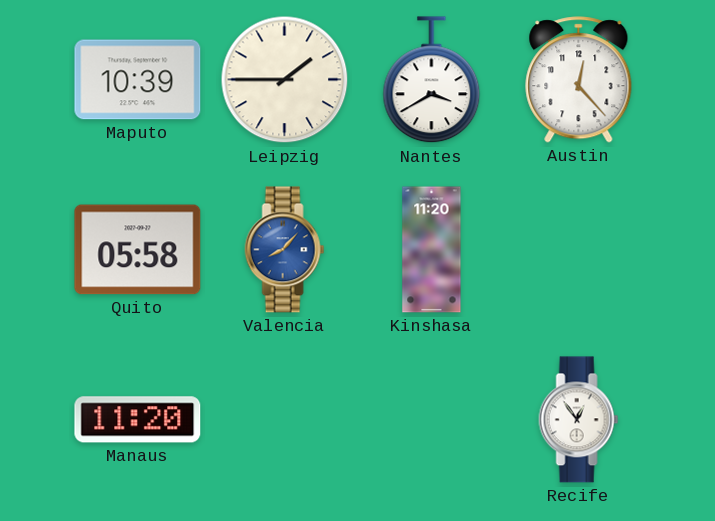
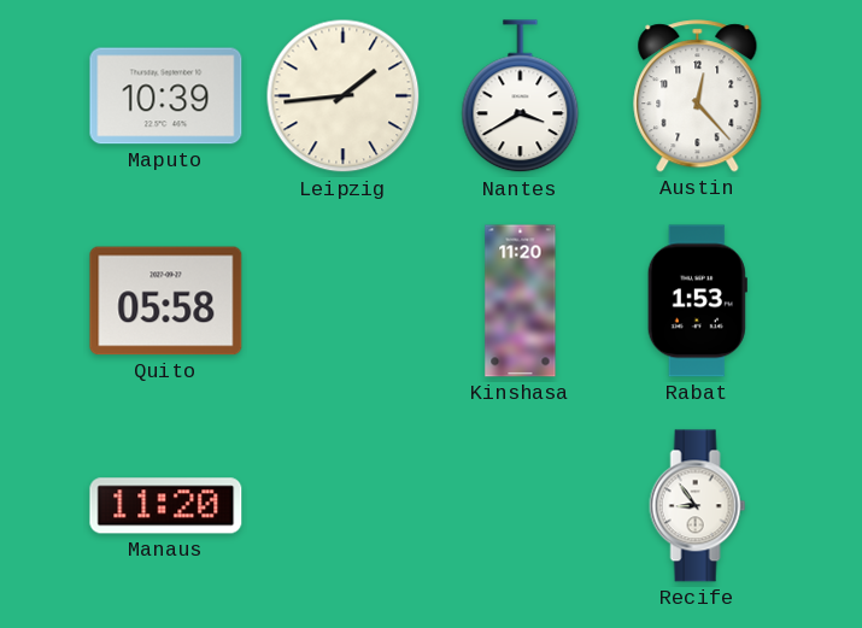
Leipzig: 1:45 -> 1:44 (344, 96)
Valencia: 8:07 -> none (285, 250)
Rabat: none -> 1:53 (697, 301)
Recife: 12:54 -> 8:54 (698, 506)
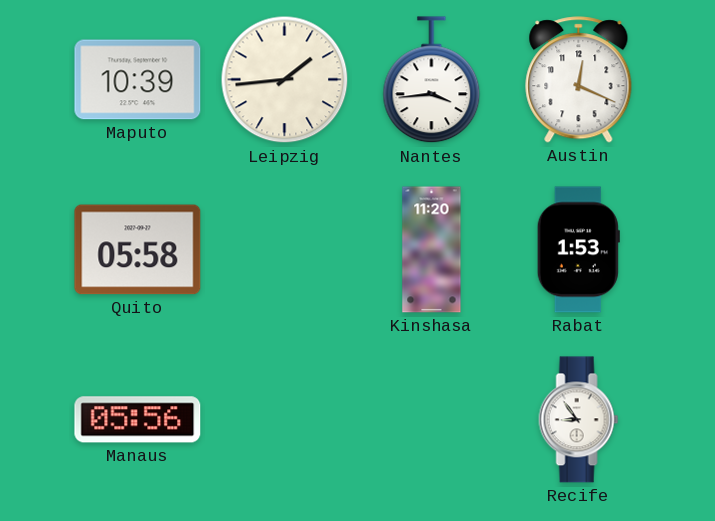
Nantes: 3:40 -> 3:44 (432, 80)
Austin: 12:23 -> 12:19 (579, 80)
Manaus: 11:20 -> 05:56 (138, 420)
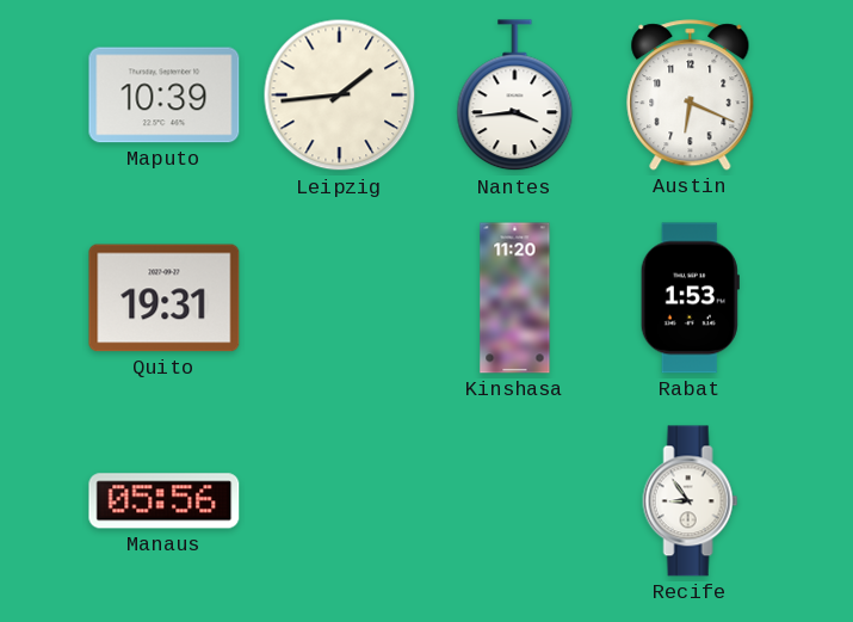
Austin: 12:19 -> 6:19 (691, 96)
Quito: 05:58 -> 19:31 (165, 298)
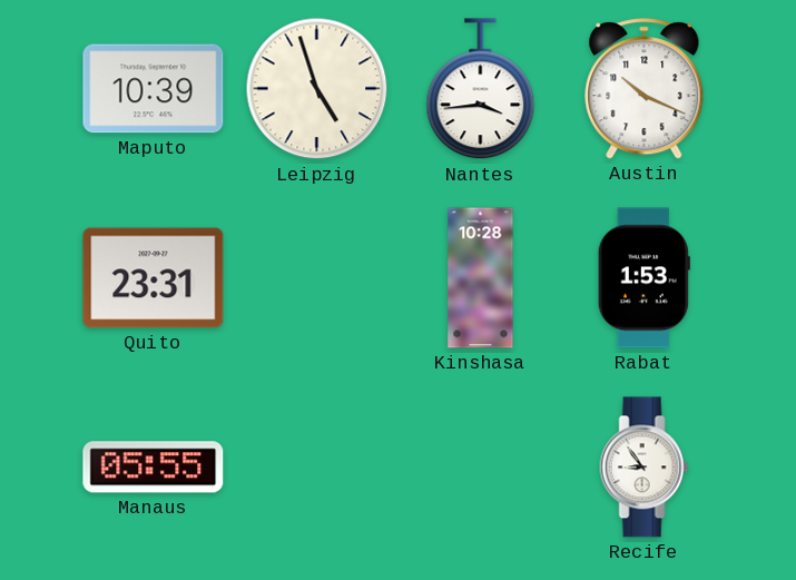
Leipzig: 1:44 -> 4:57 (317, 89)
Austin: 6:19 -> 10:19 (645, 89)
Quito: 19:31 -> 23:31 (154, 278)
Kinshasa: 11:20 -> 10:28 (481, 278)
Manaus: 05:56 -> 05:55 (154, 468)
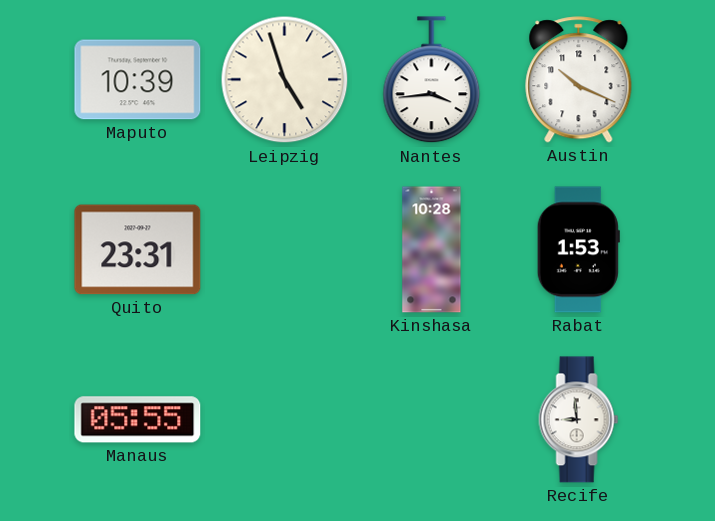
Recife: 8:54 -> 8:59 (579, 420)
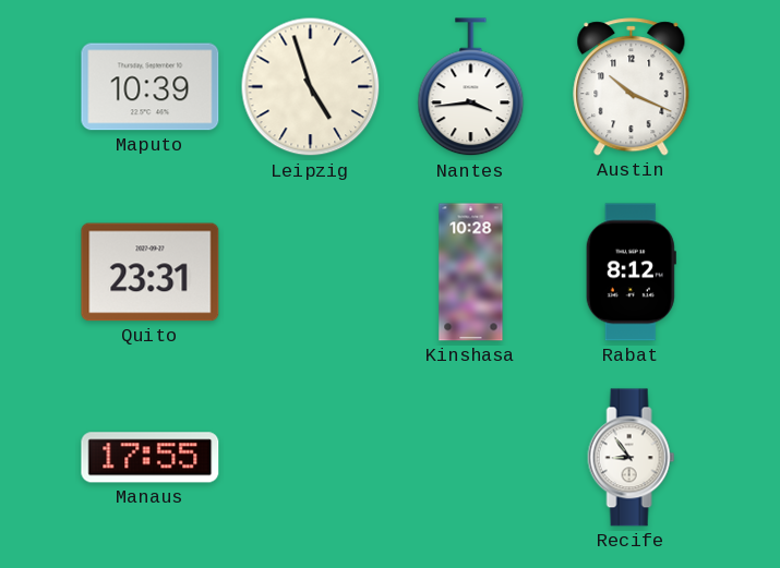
Rabat: 1:53 -> 8:12 (631, 273)
Manaus: 05:55 -> 17:55 (151, 458)
Recife: 8:59 -> 8:54 (632, 458)
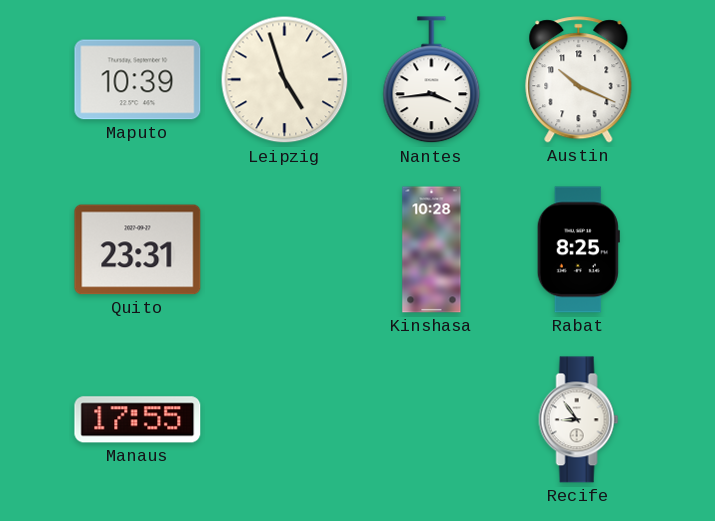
Rabat: 8:12 -> 8:25 (578, 250)
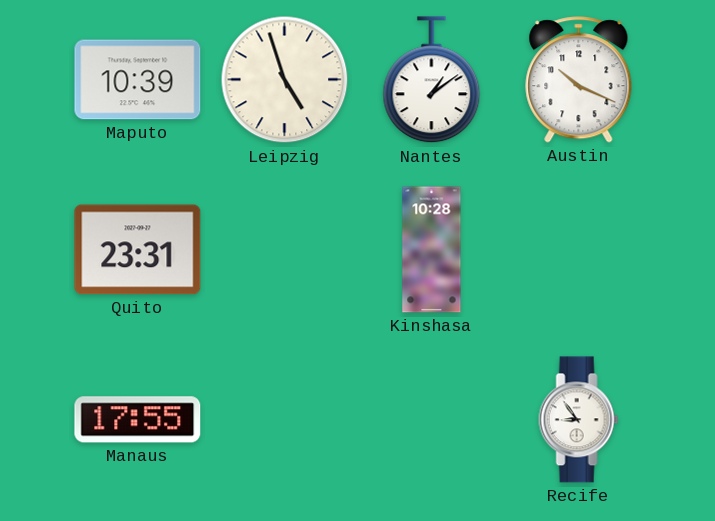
Nantes: 3:44 -> 1:09 (432, 80)
Rabat: 8:25 -> none (578, 250)
